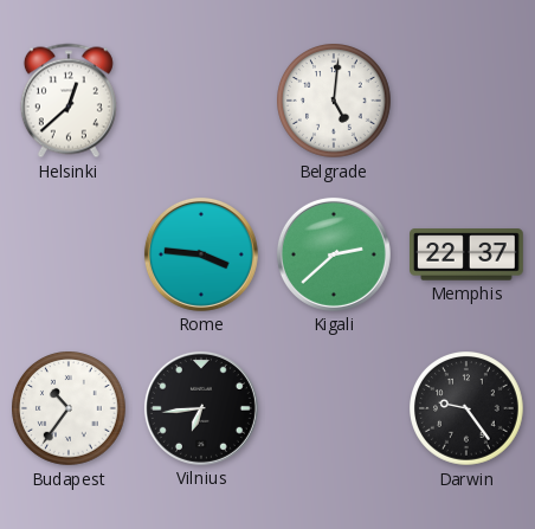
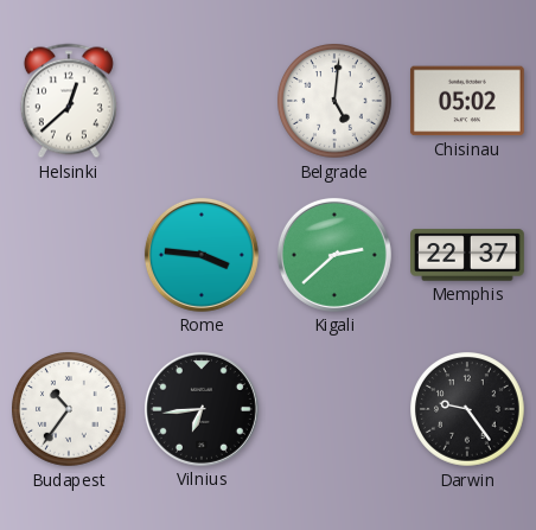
Chisinau: none -> 05:02 (467, 101)
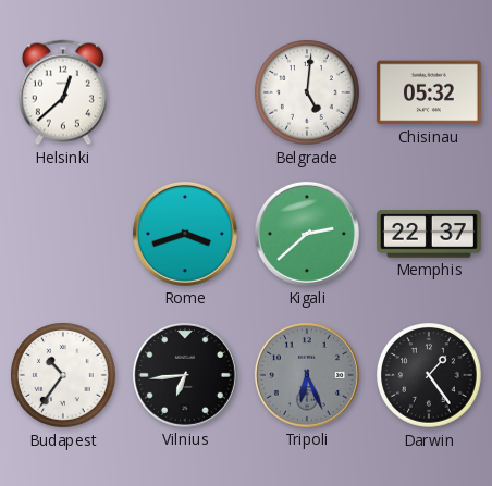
Chisinau: 05:02 -> 05:32 (429, 92)
Rome: 3:46 -> 3:42 (185, 234)
Tripoli: none -> 6:26 (307, 375)
Darwin: 9:24 -> 1:24 (430, 376)
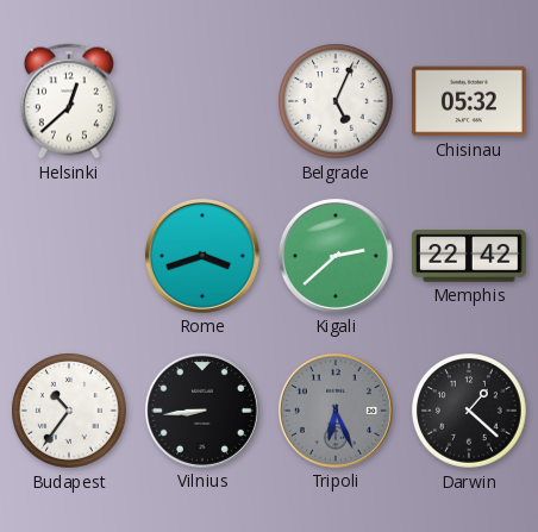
Belgrade: 5:01 -> 5:04 (337, 102)
Memphis: 22:37 -> 22:42 (470, 256)
Vilnius: 6:44 -> 8:44 (202, 411)
Darwin: 1:24 -> 1:22 (470, 412)
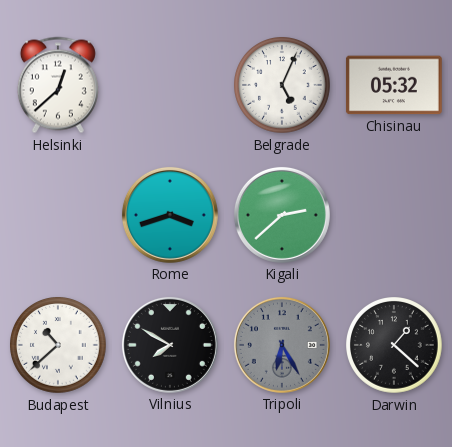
Memphis: 22:42 -> none (470, 256)
Budapest: 10:36 -> 10:38 (59, 346)
Vilnius: 8:44 -> 7:50 (170, 345)
Tripoli: 6:26 -> 6:25 (282, 345)
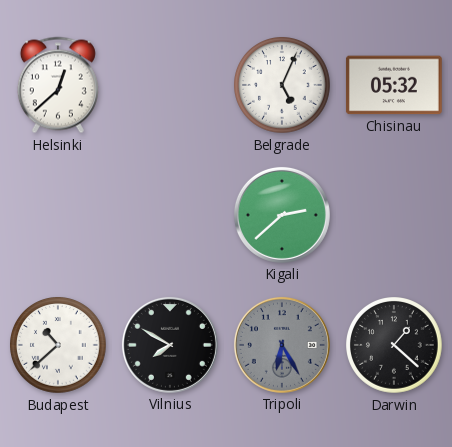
Rome: 3:42 -> none (170, 215)
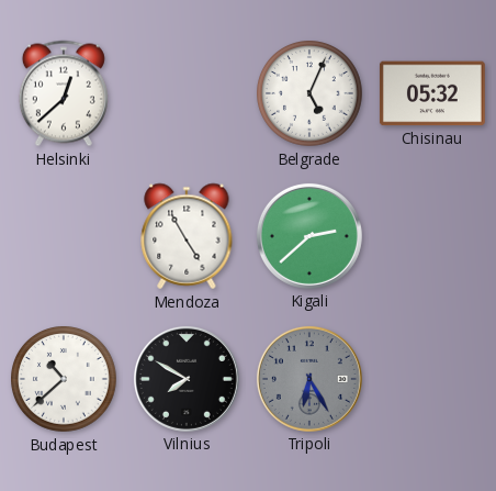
Mendoza: none -> 4:55 (187, 236)
Darwin: 1:22 -> none (395, 346)
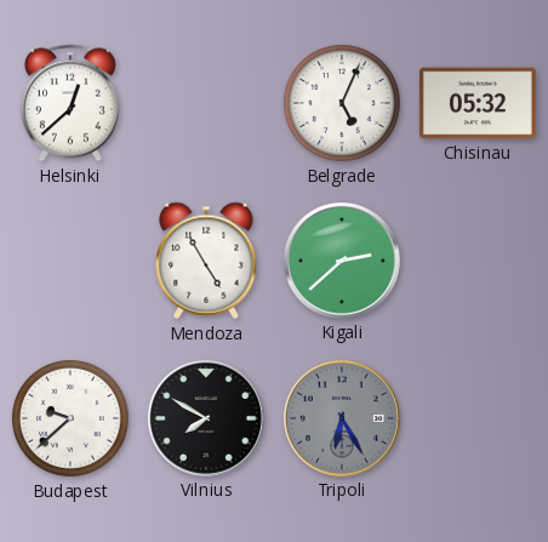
Budapest: 10:38 -> 9:38 (72, 420)
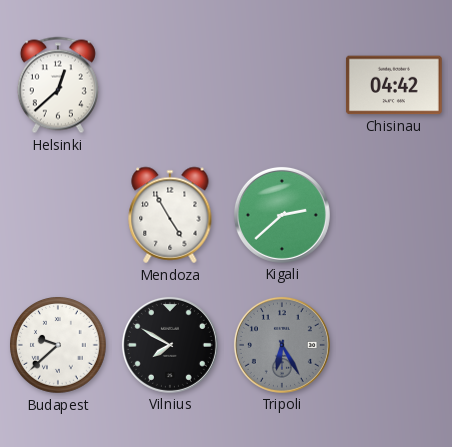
Belgrade: 5:04 -> none (343, 104)
Chisinau: 05:32 -> 04:42 (394, 85)
